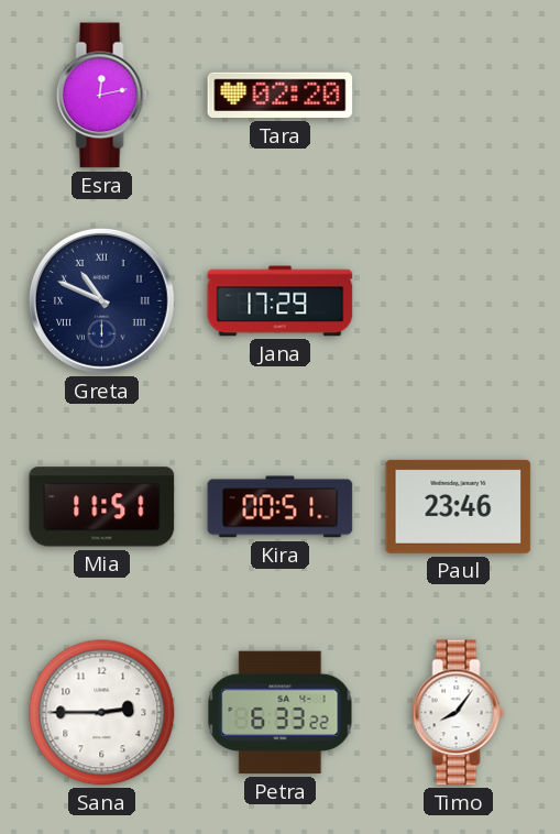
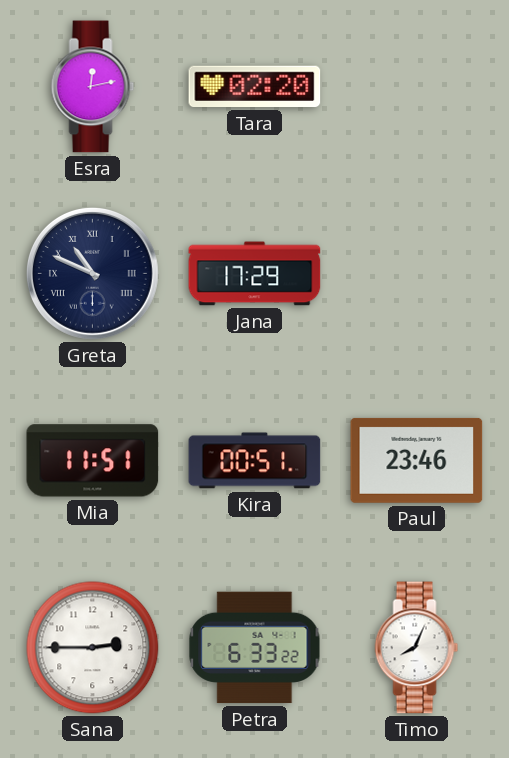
Timo: 8:06 -> 8:04 (417, 648)
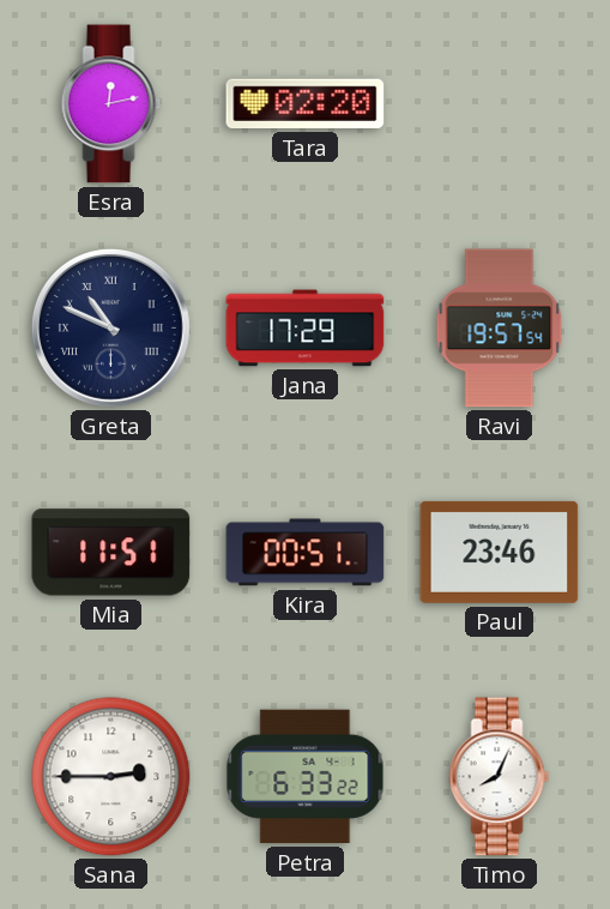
Ravi: none -> 19:57 (500, 329)
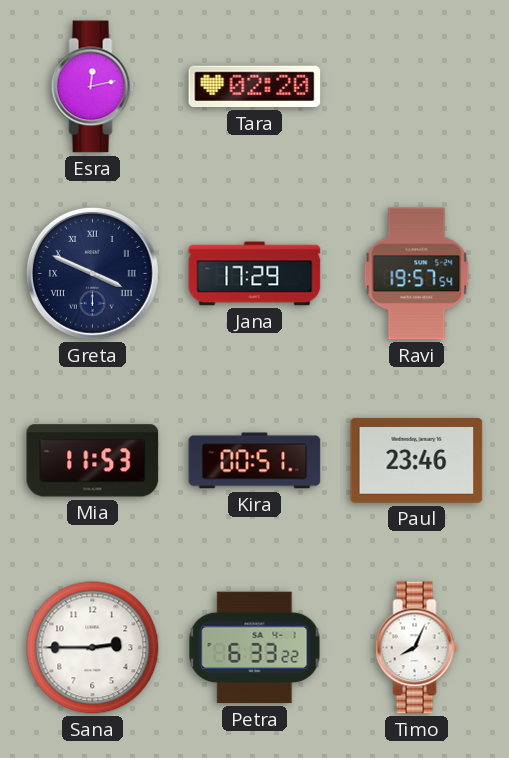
Greta: 10:49 -> 3:49 (92, 273)
Mia: 11:51 -> 11:53 (93, 461)
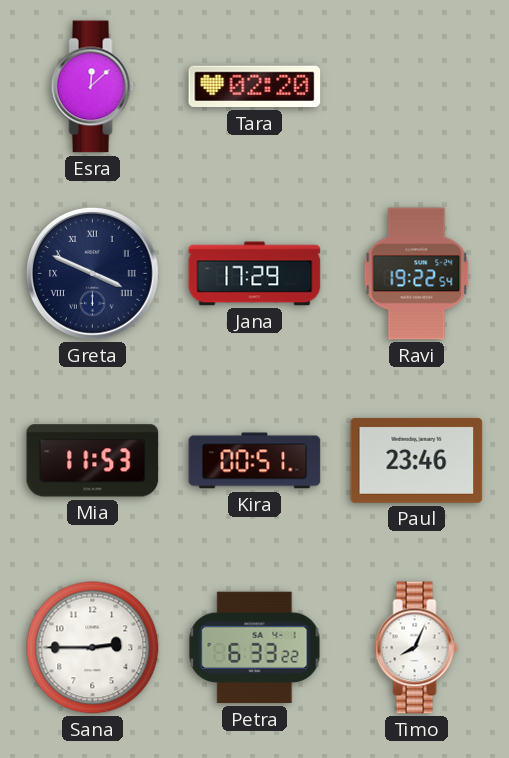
Esra: 12:13 -> 12:08 (93, 87)
Ravi: 19:57 -> 19:22 (417, 274)
